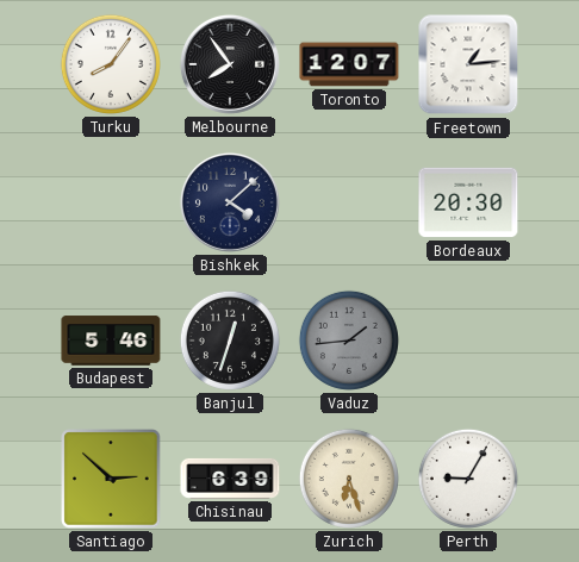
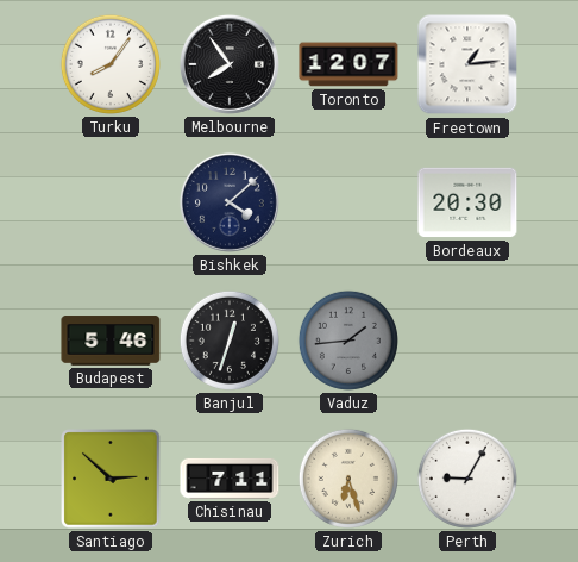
Chisinau: 6:39 -> 7:11 (230, 479)
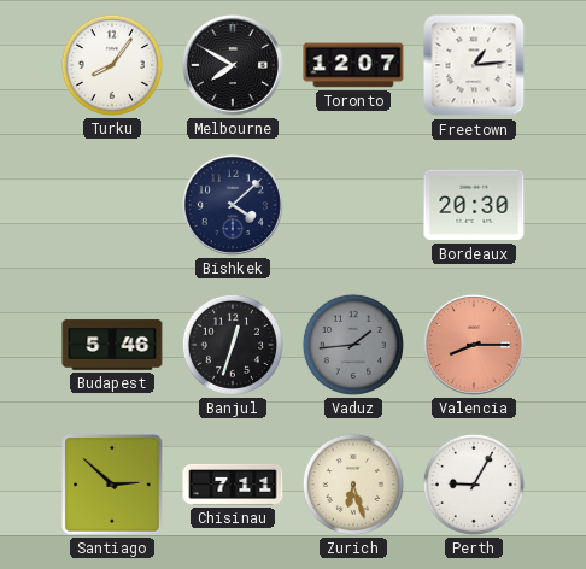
Melbourne: 7:54 -> 7:50 (233, 65)
Valencia: none -> 8:15 (474, 345)
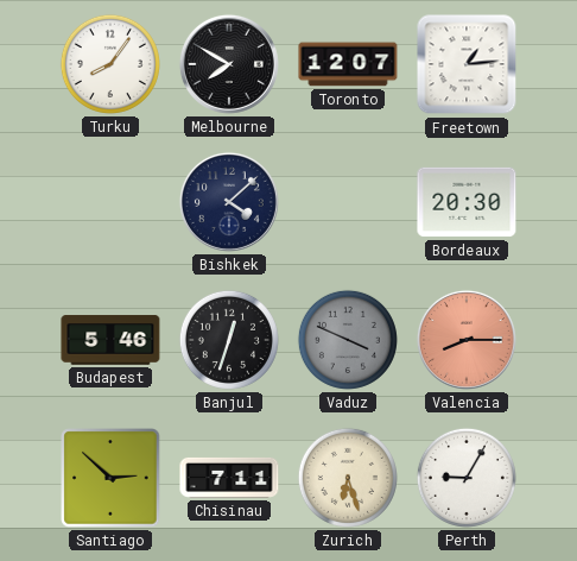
Vaduz: 1:44 -> 3:49 (348, 340)
